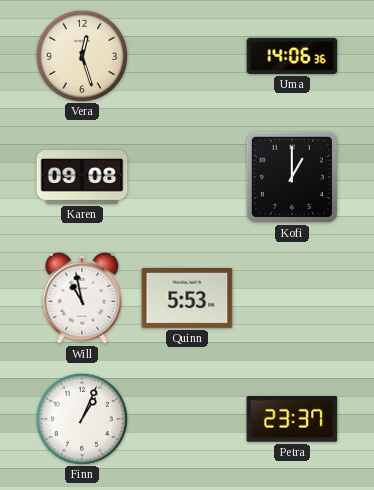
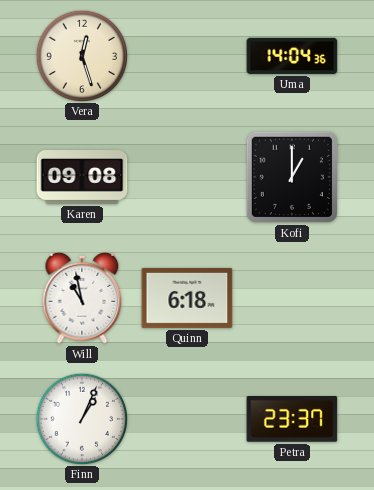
Uma: 14:06 -> 14:04 (292, 56)
Quinn: 5:53 -> 6:18 (187, 298)
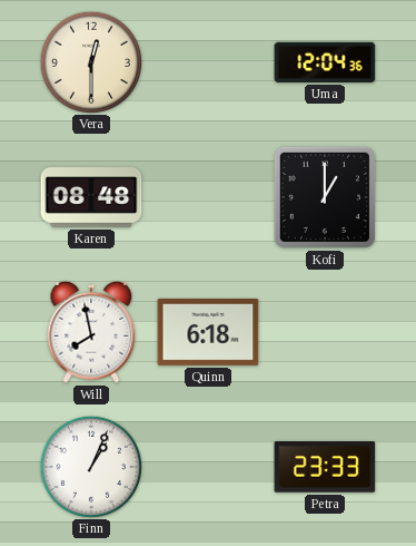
Vera: 12:27 -> 12:30 (90, 61)
Uma: 14:04 -> 12:04 (325, 62)
Karen: 09:08 -> 08:48 (91, 198)
Will: 10:58 -> 7:58 (91, 332)
Petra: 23:37 -> 23:33 (325, 468)
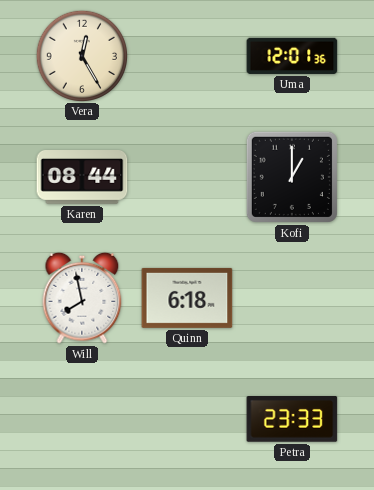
Vera: 12:30 -> 12:25 (81, 55)
Uma: 12:04 -> 12:01 (292, 56)
Karen: 08:48 -> 08:44 (82, 178)
Finn: 1:04 -> none (90, 466)
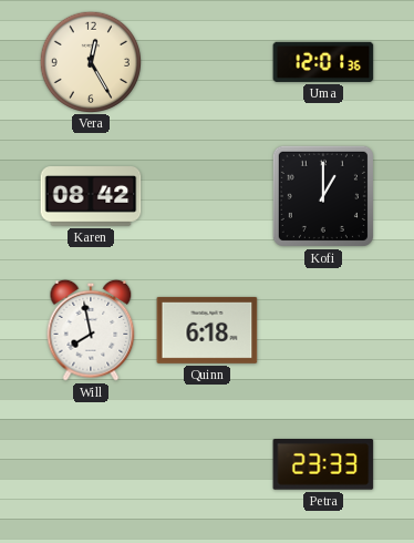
Karen: 08:44 -> 08:42 (91, 197)
